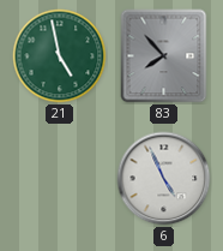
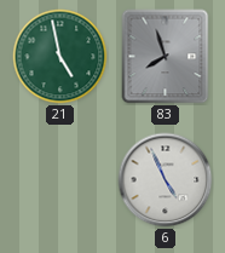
83: 7:53 -> 7:57 (166, 57)
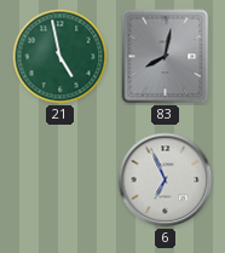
83: 7:57 -> 8:02 (166, 57)
6: 4:56 -> 6:56 (166, 180)
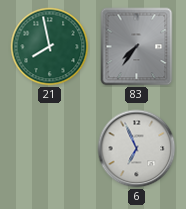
21: 4:58 -> 7:58 (50, 47)
83: 8:02 -> 7:36 (137, 47)
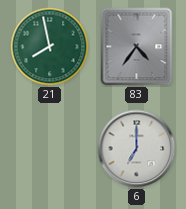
83: 7:36 -> 4:36 (137, 47)
6: 6:56 -> 7:00 (137, 149)
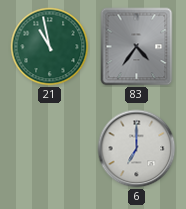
21: 7:58 -> 10:58 (50, 47)
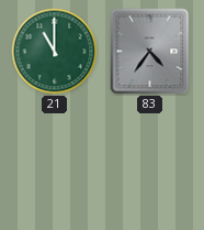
21: 10:58 -> 11:00 (55, 52)
6: 7:00 -> none (137, 149)
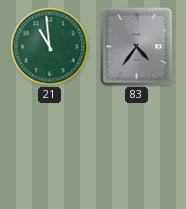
21: 11:00 -> 10:59 (50, 47)
